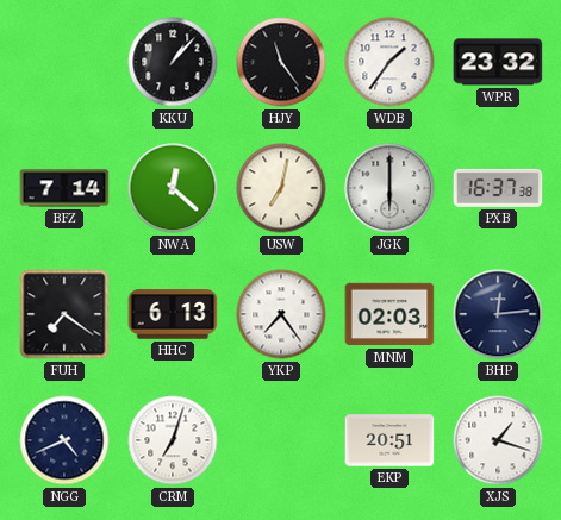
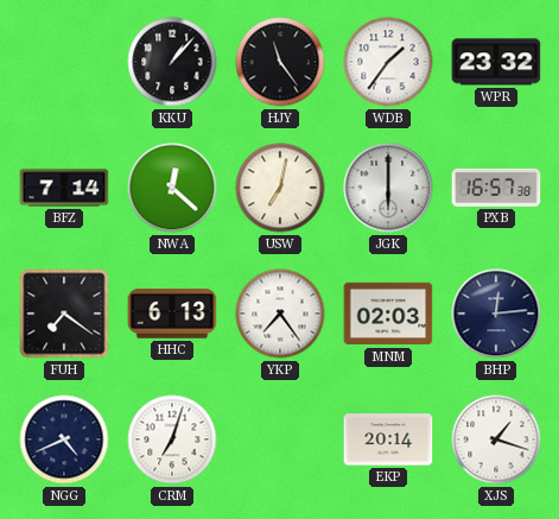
PXB: 16:37 -> 16:57 (496, 188)
EKP: 20:51 -> 20:14 (388, 439)
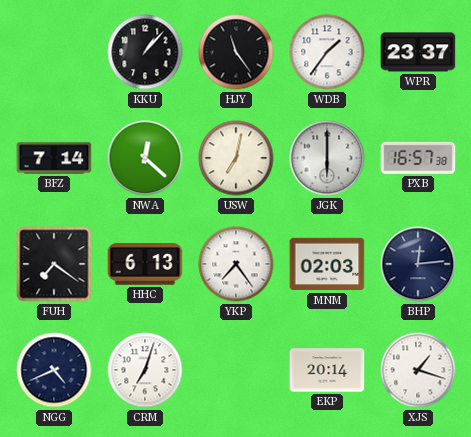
WPR: 23:32 -> 23:37 (418, 52)
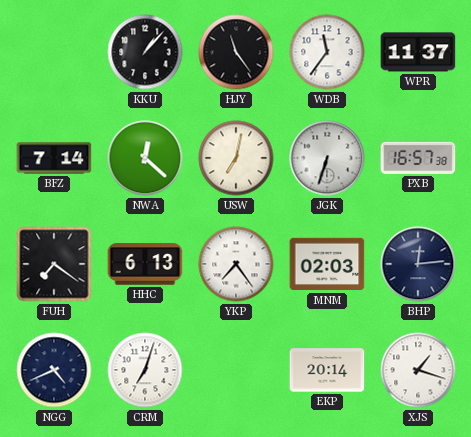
WDB: 1:36 -> 11:36 (327, 52)
WPR: 23:37 -> 11:37 (418, 52)
JGK: 6:00 -> 6:33 (327, 158)
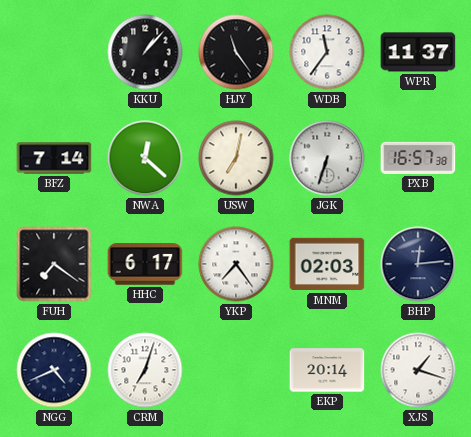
HHC: 6:13 -> 6:17 (145, 264)
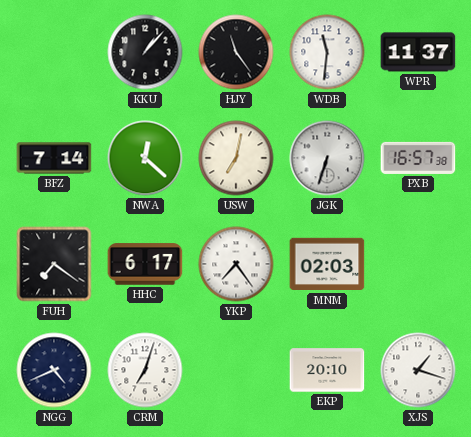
WDB: 11:36 -> 11:31 (327, 52)
BHP: 12:14 -> none (418, 264)
EKP: 20:14 -> 20:10 (327, 370)
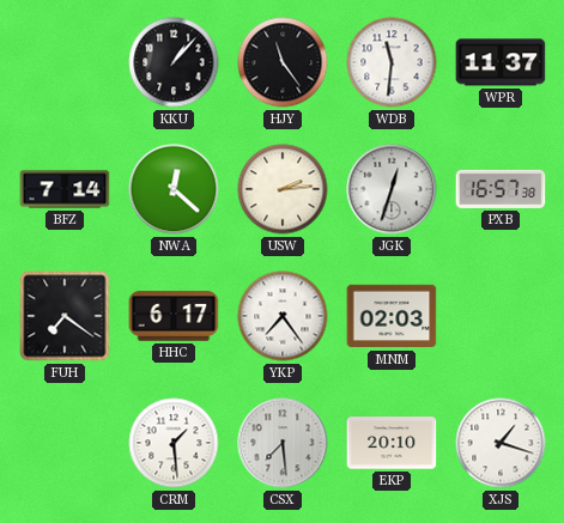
USW: 7:02 -> 2:14 (283, 189)
JGK: 6:33 -> 12:33 (392, 189)
NGG: 4:41 -> none (54, 370)
CRM: 7:03 -> 1:29 (174, 443)
CSX: none -> 7:29 (283, 443)
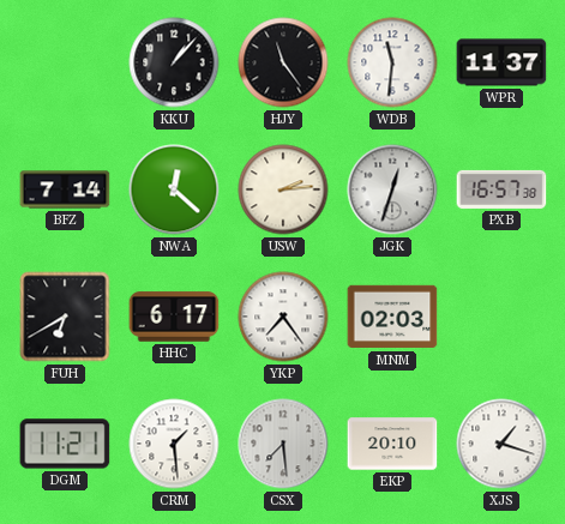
FUH: 7:21 -> 6:40 (65, 317)
DGM: none -> 11:21 (65, 444)
